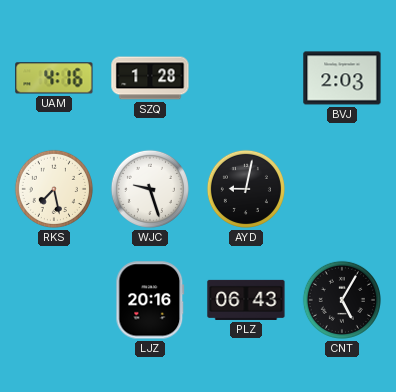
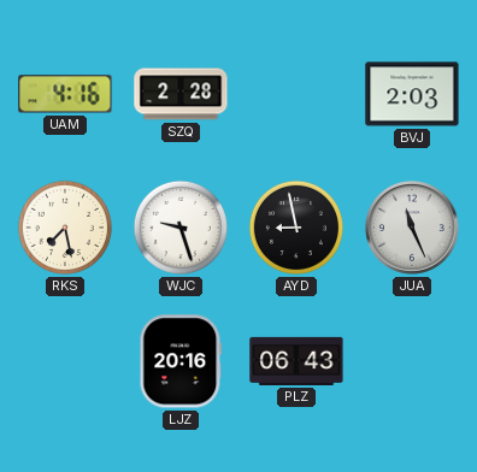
SZQ: 1:28 -> 2:28 (181, 94)
AYD: 9:02 -> 8:58 (296, 228)
JUA: none -> 11:26 (413, 229)
CNT: 5:05 -> none (342, 300)
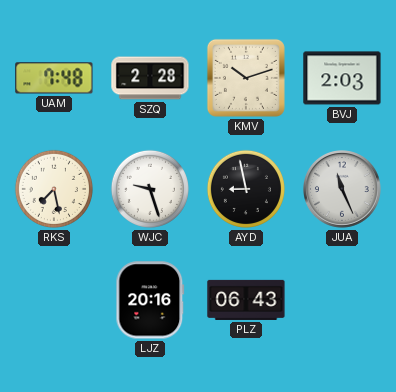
UAM: 4:16 -> 7:48 (54, 78)
KMV: none -> 10:12 (246, 78)
